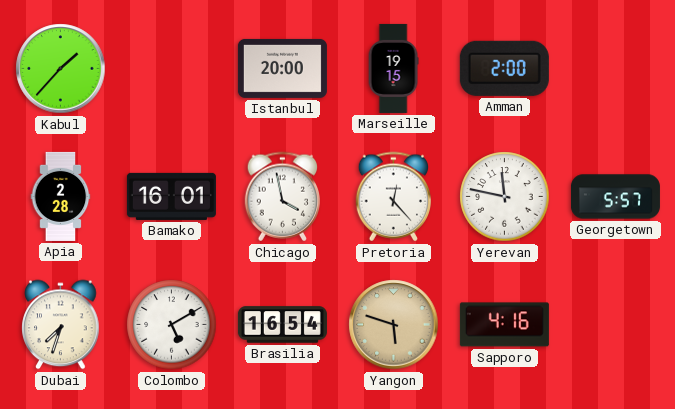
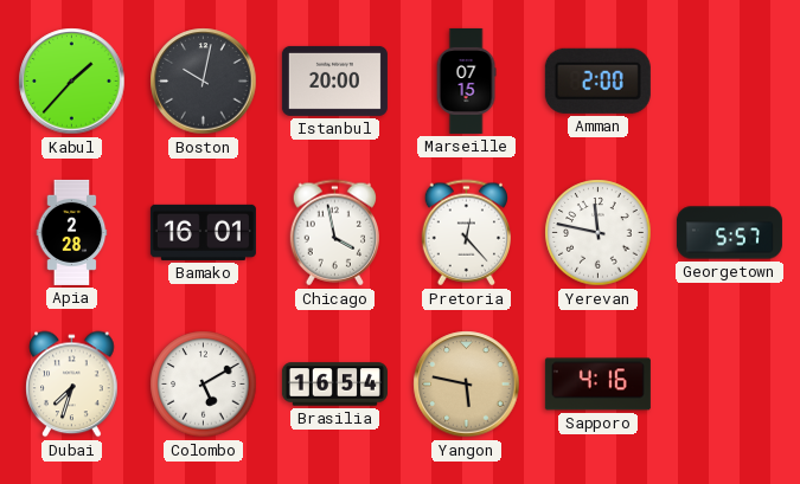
Boston: none -> 10:02 (204, 82)
Marseille: 19:15 -> 07:15 (466, 80)
Yangon: 5:48 -> 5:47 (467, 385)
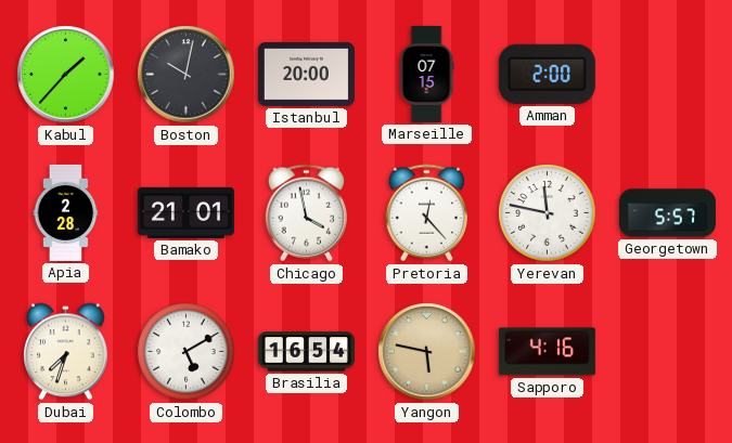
Bamako: 16:01 -> 21:01 (185, 212)
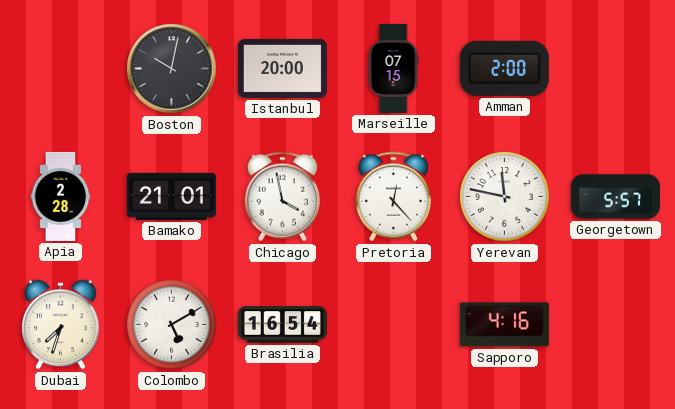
Kabul: 1:37 -> none (66, 75)
Yangon: 5:47 -> none (427, 352)
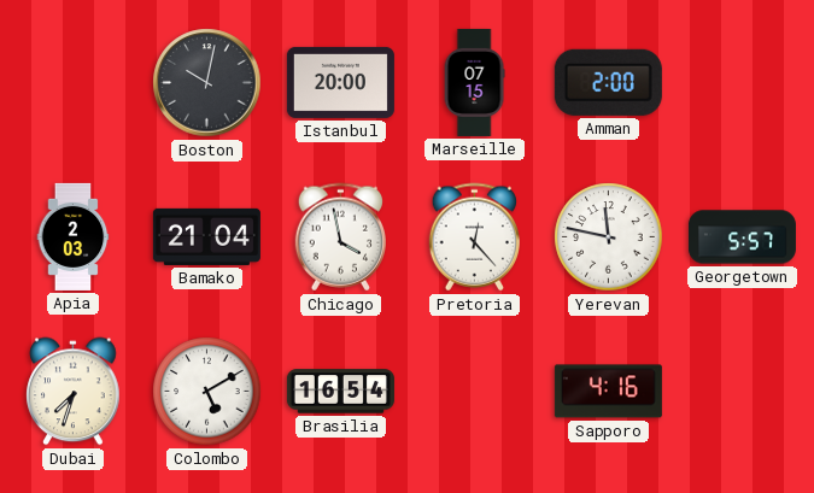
Apia: 2:28 -> 2:03 (74, 236)
Bamako: 21:01 -> 21:04 (206, 236)
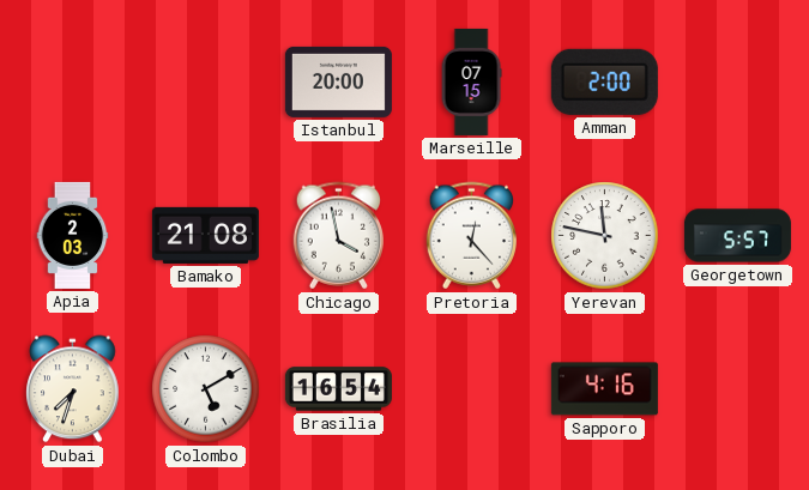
Boston: 10:02 -> none (207, 83)
Bamako: 21:04 -> 21:08 (205, 235)
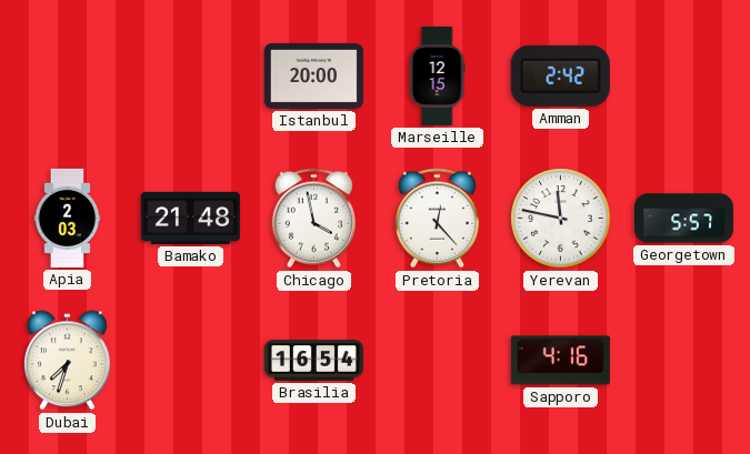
Marseille: 07:15 -> 12:15 (437, 75)
Amman: 2:00 -> 2:42 (560, 75)
Bamako: 21:08 -> 21:48 (190, 218)
Colombo: 5:10 -> none (206, 389)
